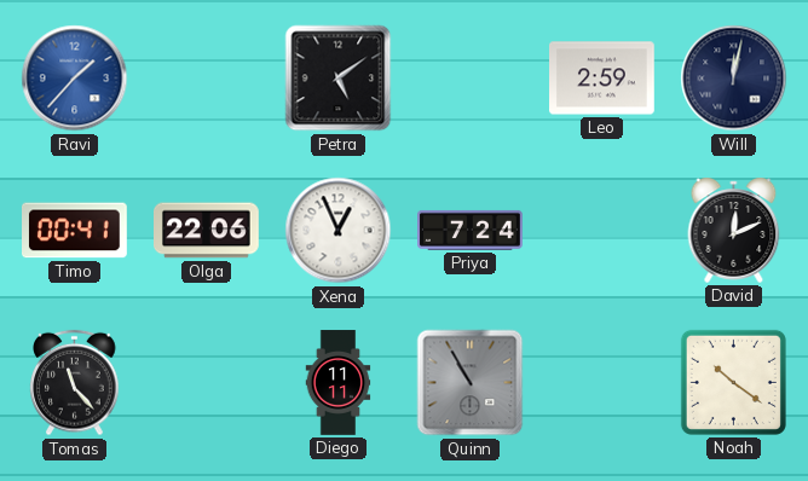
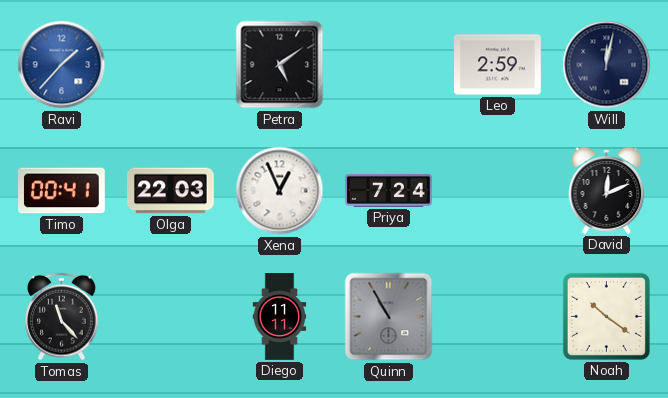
Olga: 22:06 -> 22:03 (171, 191)
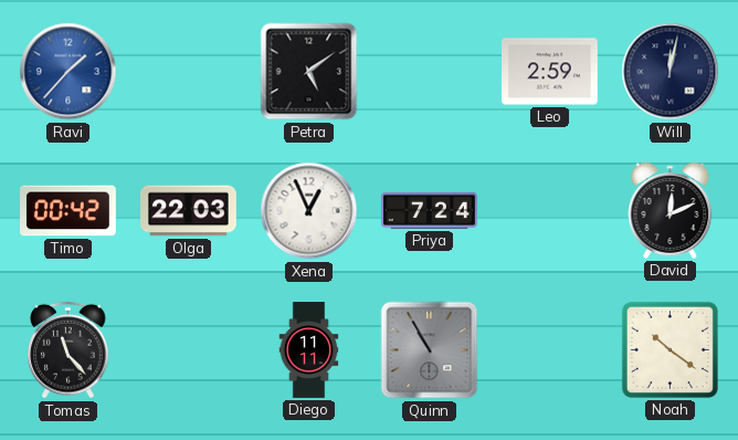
Timo: 00:41 -> 00:42 (68, 211)
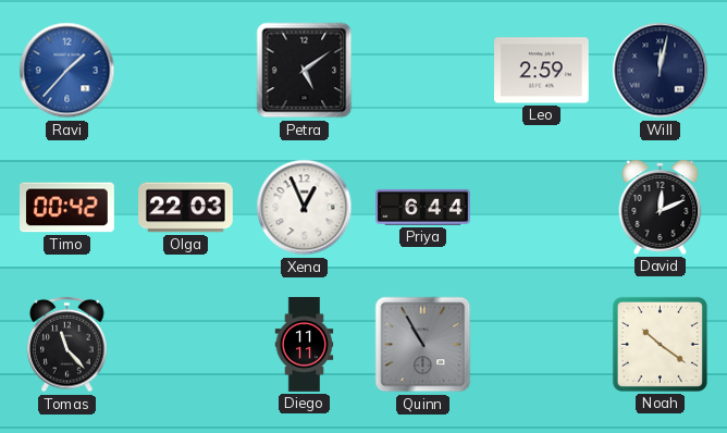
Priya: 7:24 -> 6:44 (423, 207)
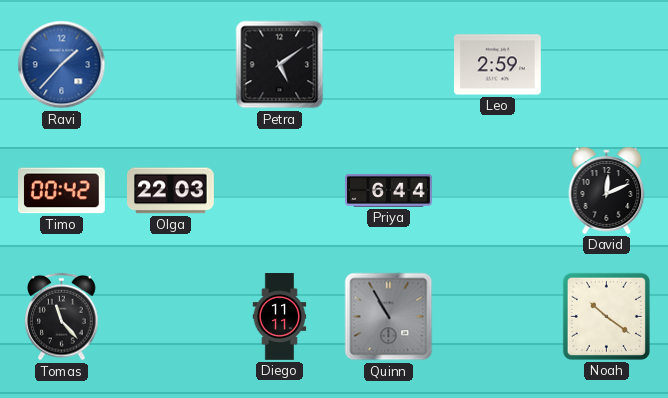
Will: 12:02 -> none (661, 71)
Xena: 12:56 -> none (305, 208)
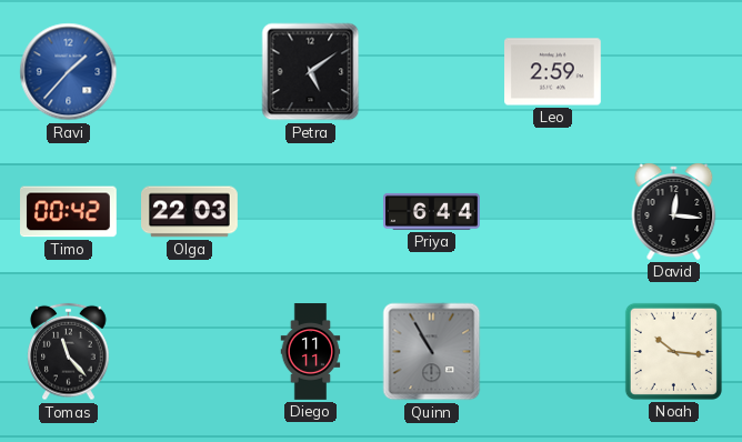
David: 12:11 -> 12:16 (674, 211)
Noah: 10:21 -> 10:16 (673, 351)
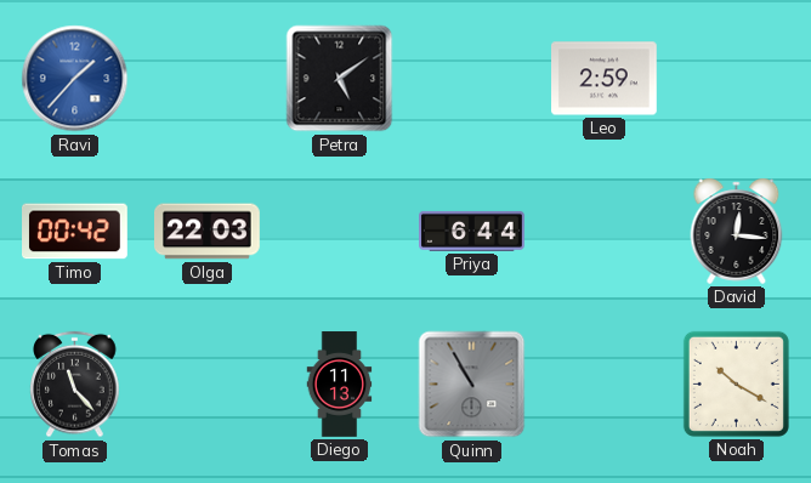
Diego: 11:11 -> 11:13 (340, 385)
Noah: 10:16 -> 10:20 (736, 383)
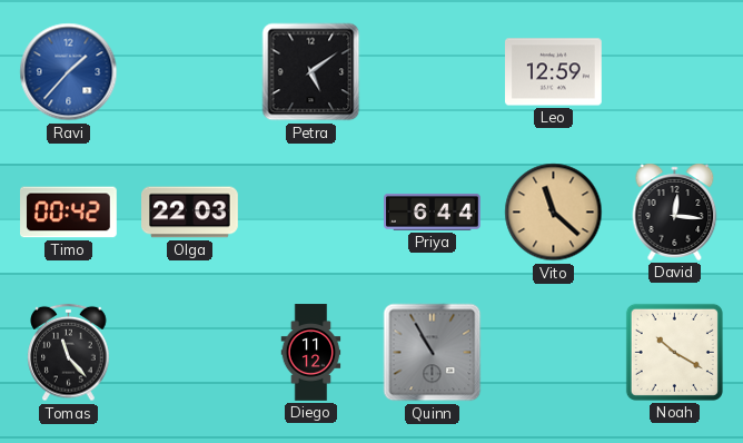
Leo: 2:59 -> 12:59 (554, 72)
Vito: none -> 11:22 (554, 213)
Diego: 11:13 -> 11:12 (311, 353)
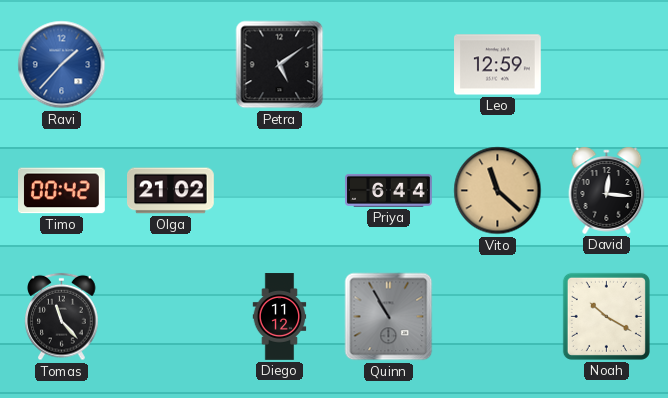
Olga: 22:03 -> 21:02 (171, 191)
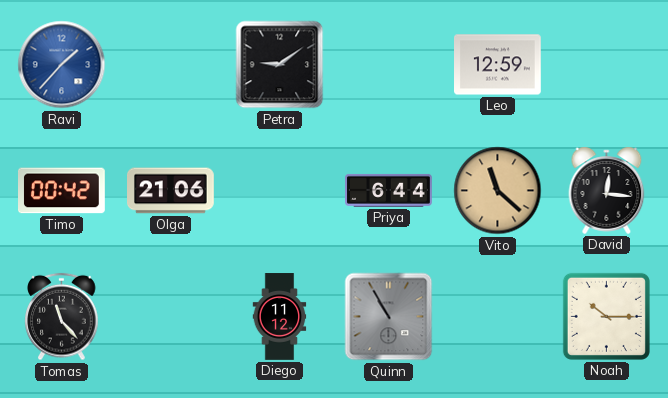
Petra: 5:09 -> 9:09 (280, 65)
Olga: 21:02 -> 21:06 (171, 191)
Noah: 10:20 -> 10:15 (606, 316)
